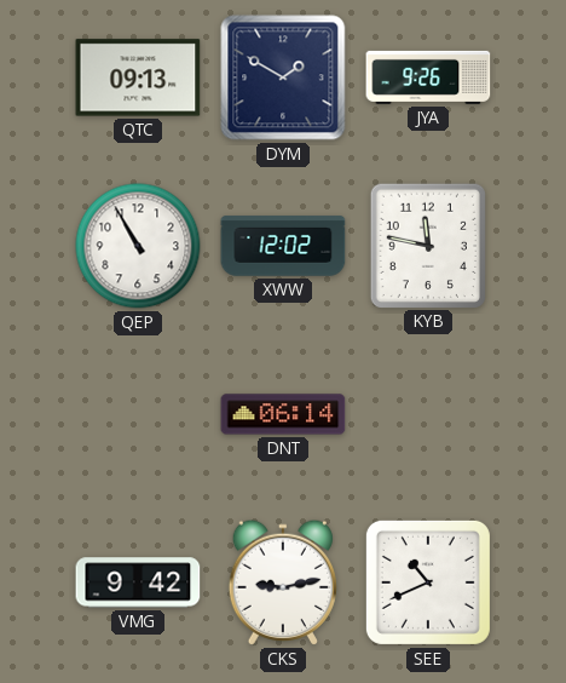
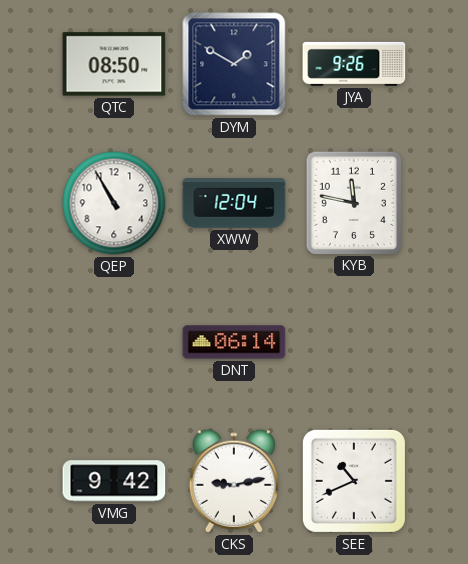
QTC: 09:13 -> 08:50 (114, 64)
XWW: 12:02 -> 12:04 (234, 203)
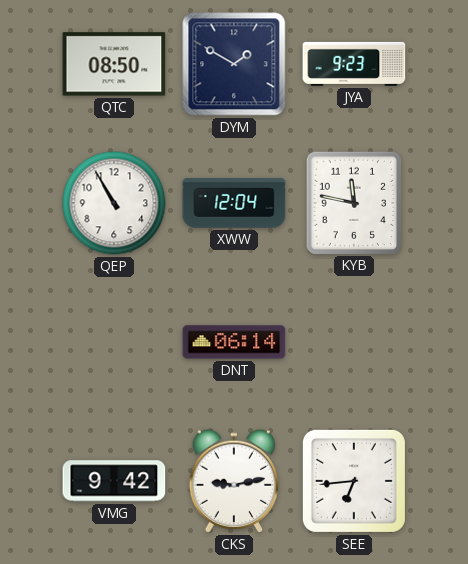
JYA: 9:26 -> 9:23 (354, 64)
SEE: 10:41 -> 6:44 (354, 481)
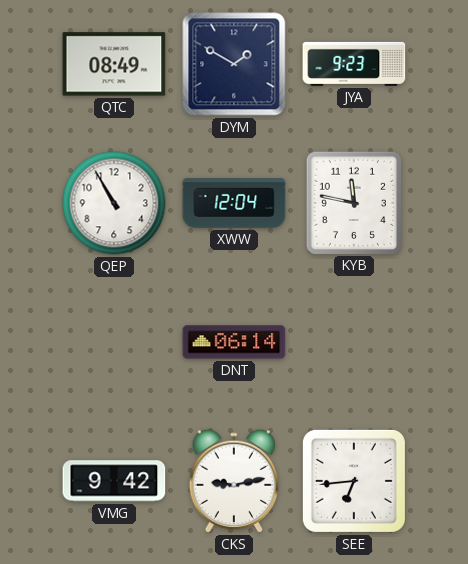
QTC: 08:50 -> 08:49 (114, 64)
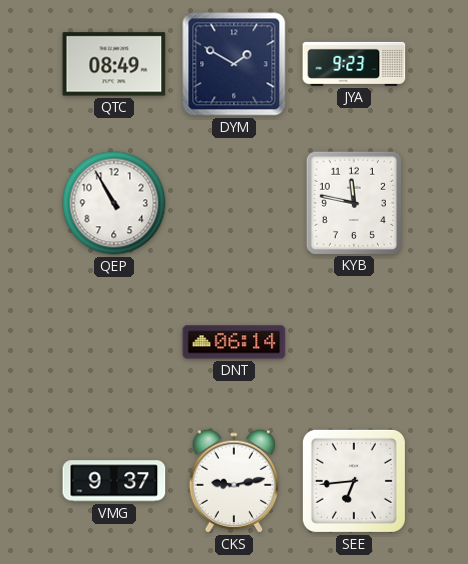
XWW: 12:04 -> none (234, 203)
VMG: 9:42 -> 9:37 (114, 481)
